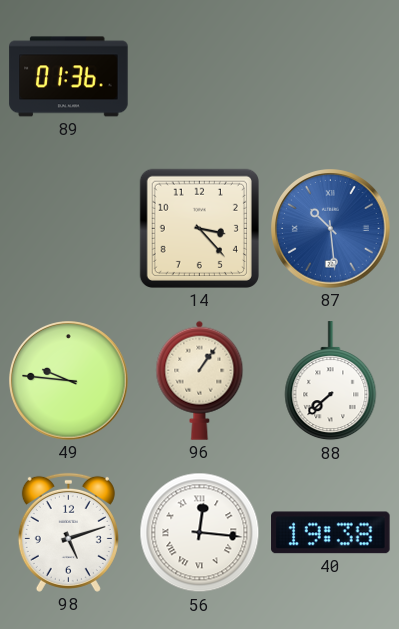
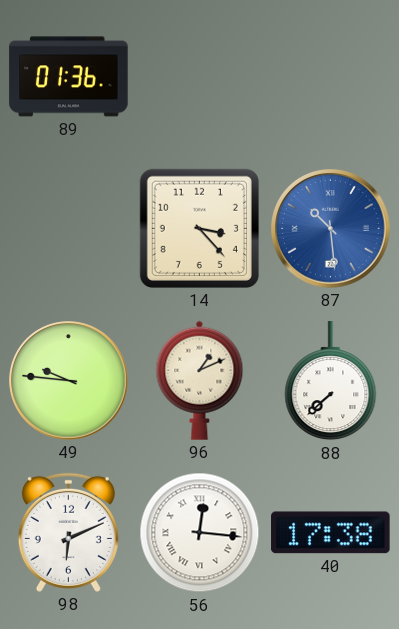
96: 1:06 -> 1:11 (200, 380)
98: 5:12 -> 6:11 (68, 532)
40: 19:38 -> 17:38 (331, 533)
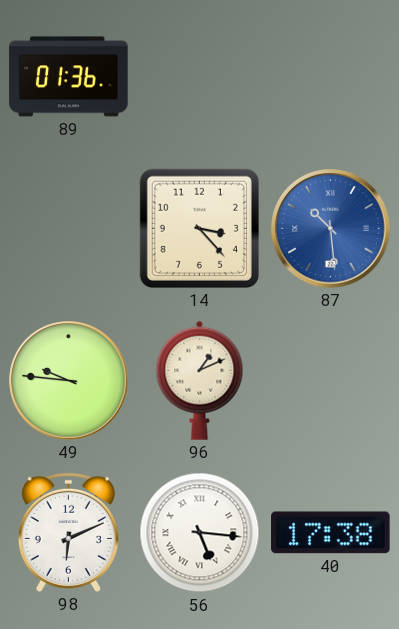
88: 7:38 -> none (331, 381)
56: 12:16 -> 5:16 (200, 533)
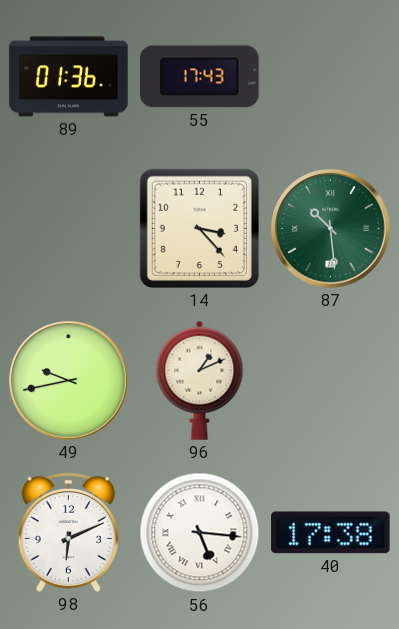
55: none -> 17:43 (200, 77)
87 dial: blue -> green (331, 229)
49: 9:46 -> 9:43 (69, 381)
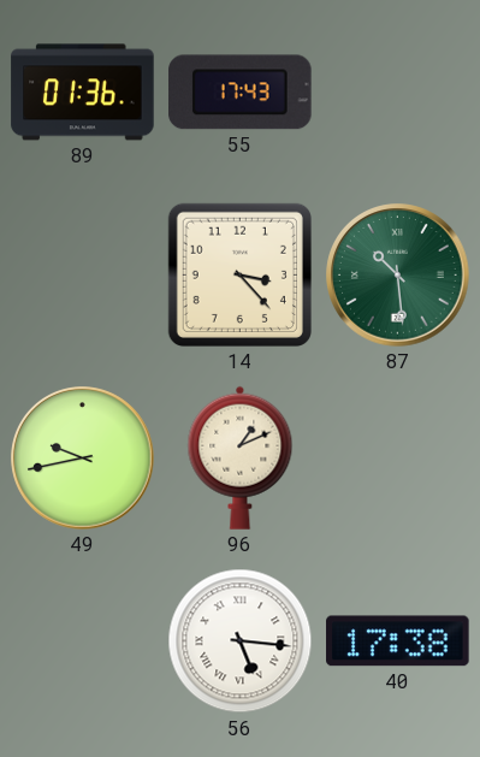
98: 6:11 -> none (68, 532)
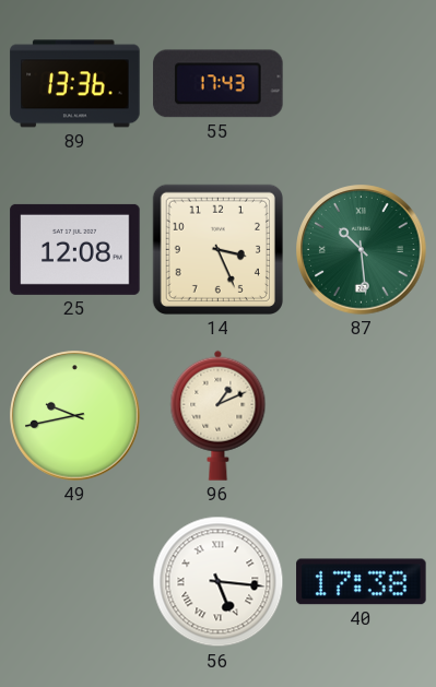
89: 01:36 -> 13:36 (75, 84)
25: none -> 12:08 (75, 249)
14: 3:23 -> 3:26 (217, 249)
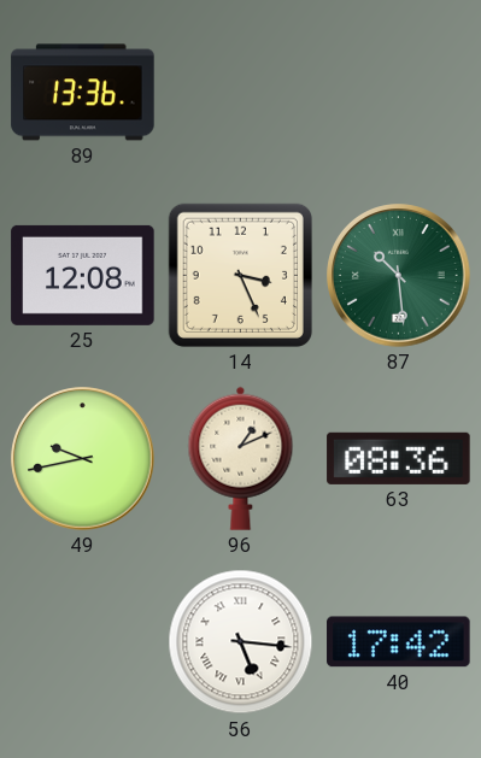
55: 17:43 -> none (219, 84)
63: none -> 08:36 (399, 458)
40: 17:38 -> 17:42 (399, 642)
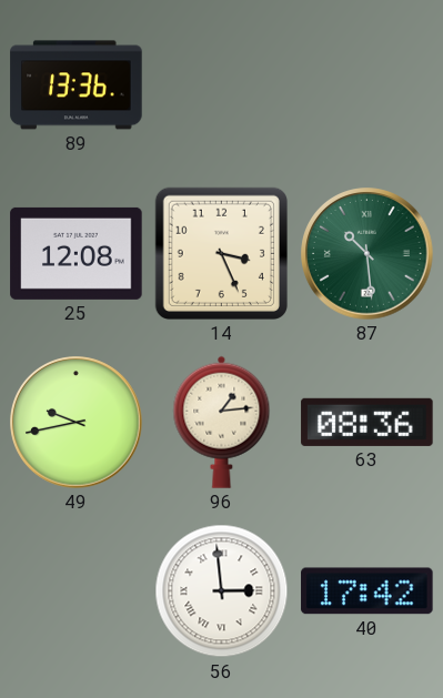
96: 1:11 -> 1:14 (222, 422)
56: 5:16 -> 2:59 (222, 591)
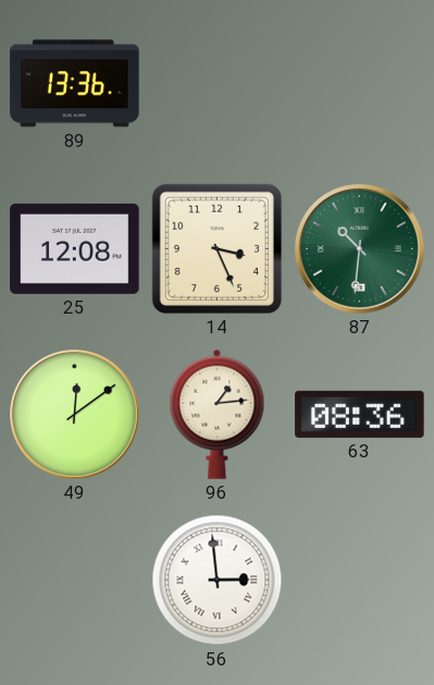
87: 10:29 -> 10:31 (360, 249)
49: 9:43 -> 12:09 (75, 415)
40: 17:42 -> none (368, 591)
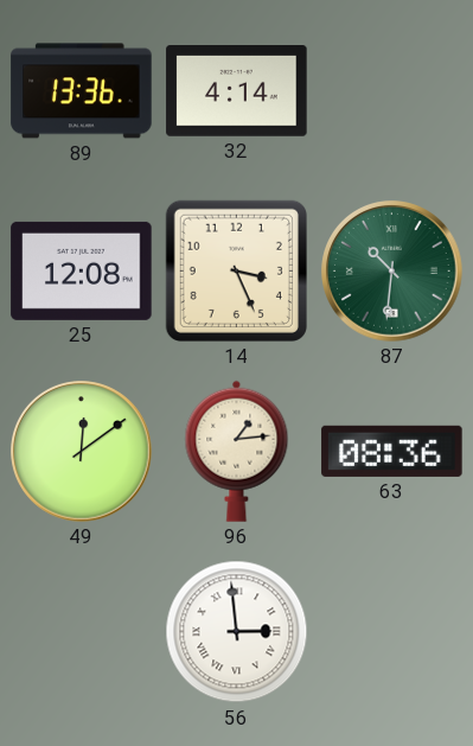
32: none -> 4:14 (237, 91)
